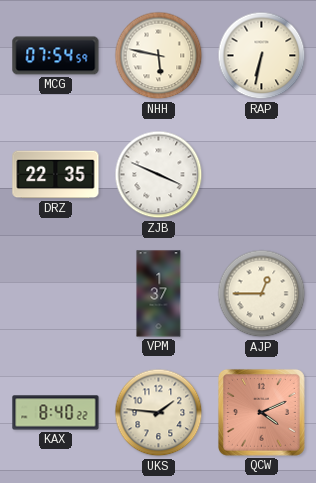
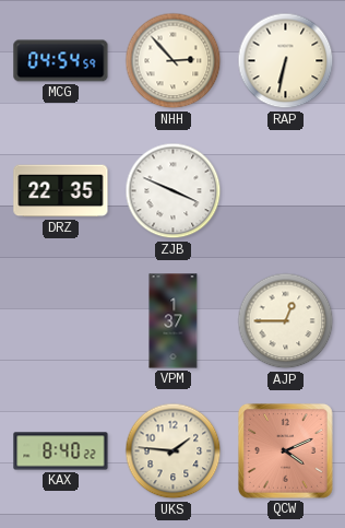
MCG: 07:54 -> 04:54 (61, 61)
NHH: 5:47 -> 2:53 (174, 61)
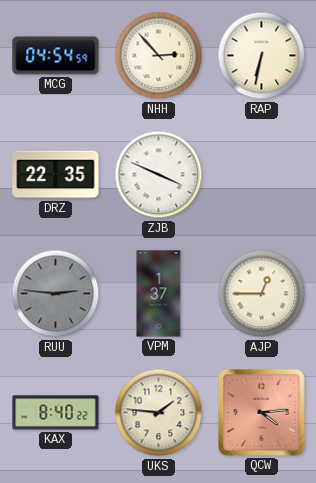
RUU: none -> 2:46 (56, 294)
QCW: 4:11 -> 4:14 (261, 412)
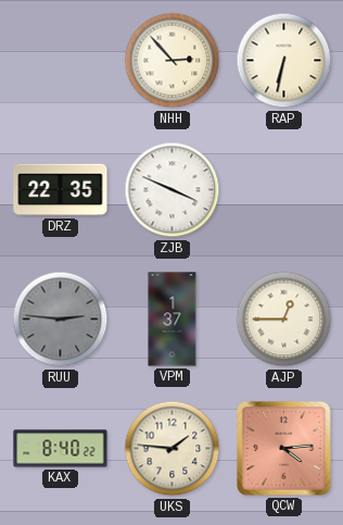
MCG: 04:54 -> none (56, 56)
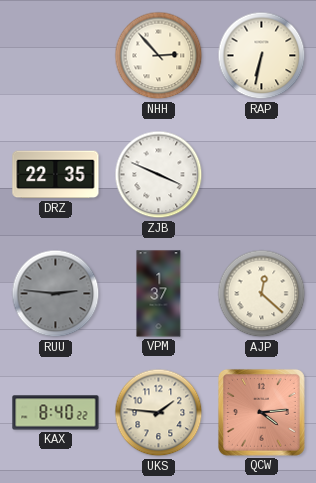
AJP: 12:45 -> 12:22 (262, 294)
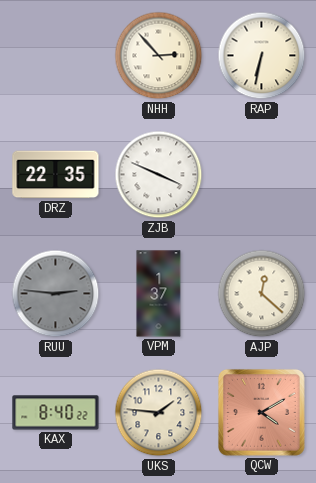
QCW: 4:14 -> 4:10 (261, 412)
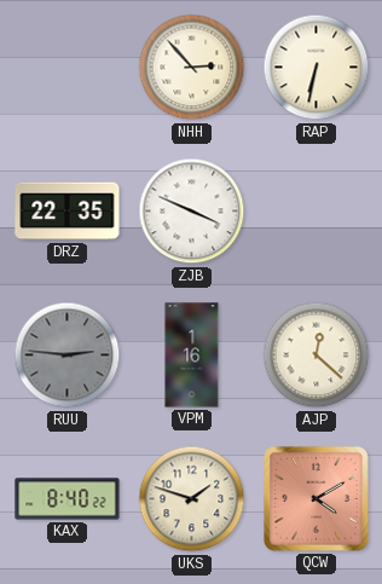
VPM: 1:37 -> 1:16 (192, 355)
UKS: 1:46 -> 1:48 (192, 499)
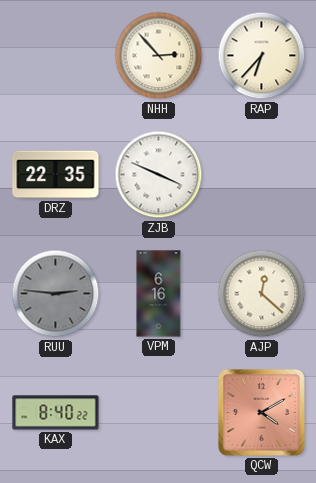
RAP: 6:32 -> 6:37 (262, 56)
VPM: 1:16 -> 6:16 (159, 294)
UKS: 1:48 -> none (192, 499)
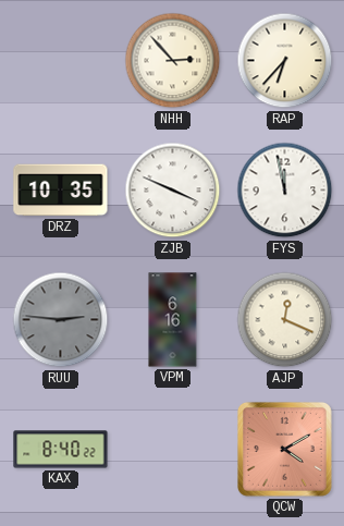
DRZ: 22:35 -> 10:35 (61, 191)
FYS: none -> 11:58 (285, 191)
AJP: 12:22 -> 12:19 (285, 320)
